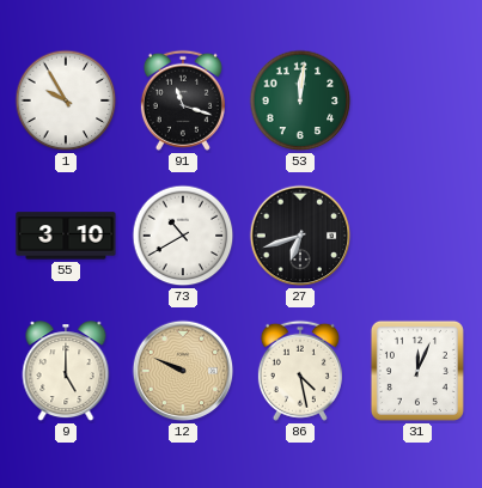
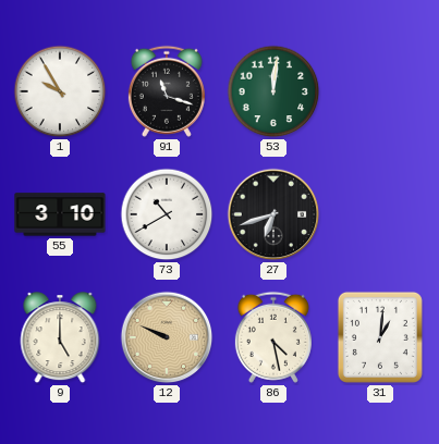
31: 12:04 -> 1:01 (380, 337)
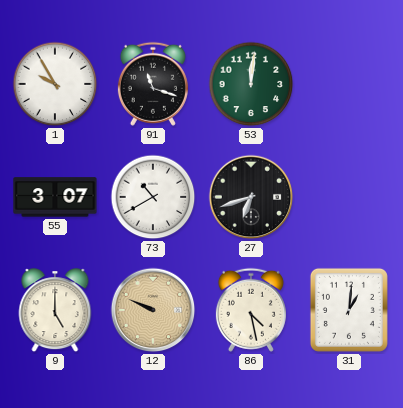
55: 3:10 -> 3:07 (55, 197)
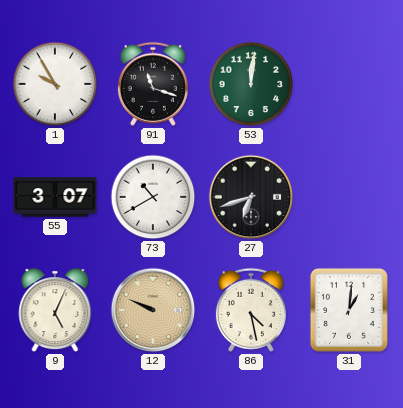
9: 5:00 -> 5:04 (55, 311)
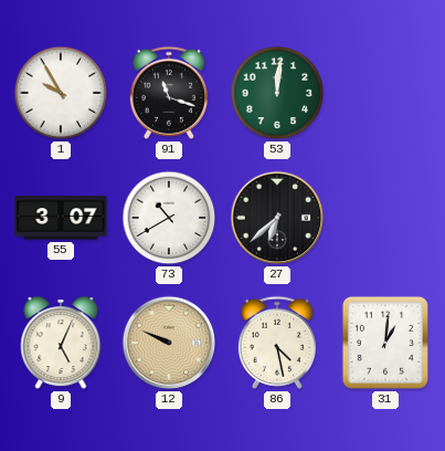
27: 6:42 -> 6:38 (277, 218)
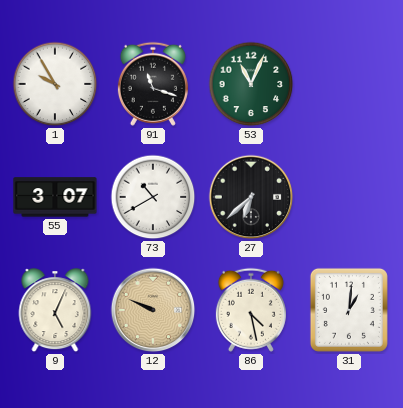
53: 12:01 -> 11:04 (251, 84)
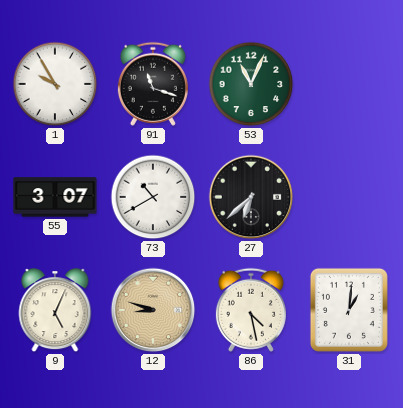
12: 9:49 -> 8:48 (153, 310)
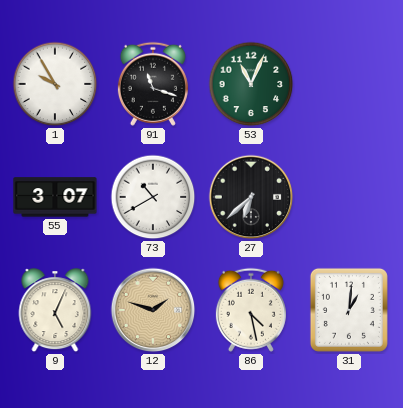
12: 8:48 -> 1:48 (153, 310)
